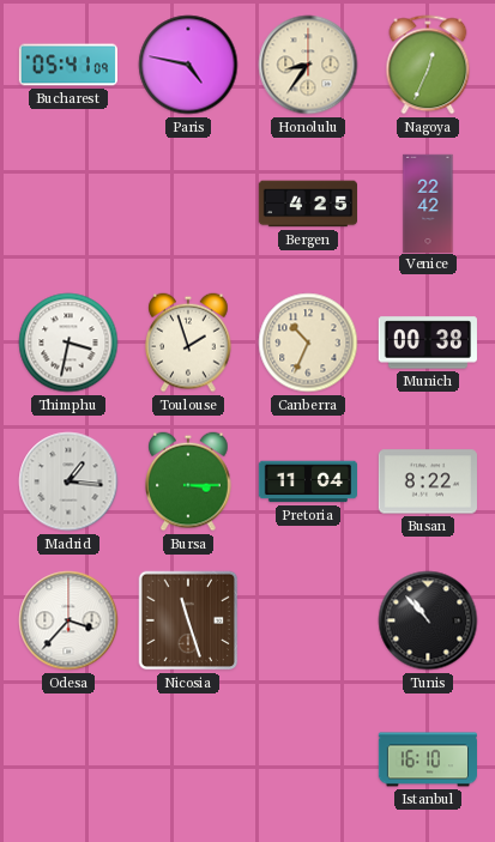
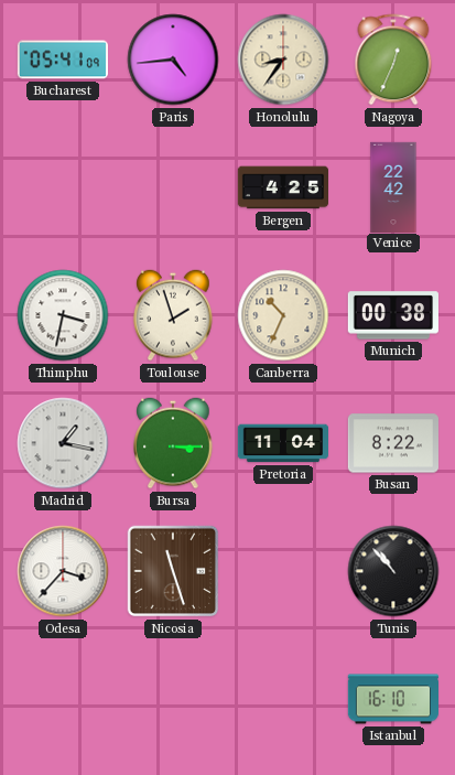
Paris: 4:47 -> 4:44 (173, 60)
Madrid: 1:16 -> 1:17 (63, 443)
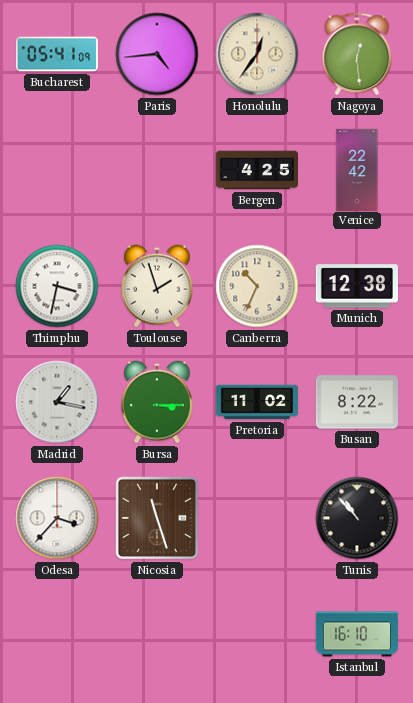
Honolulu: 8:36 -> 12:36 (257, 54)
Nagoya: 12:34 -> 12:29 (357, 54)
Munich: 00:38 -> 12:38 (357, 286)
Pretoria: 11:04 -> 11:02 (256, 402)
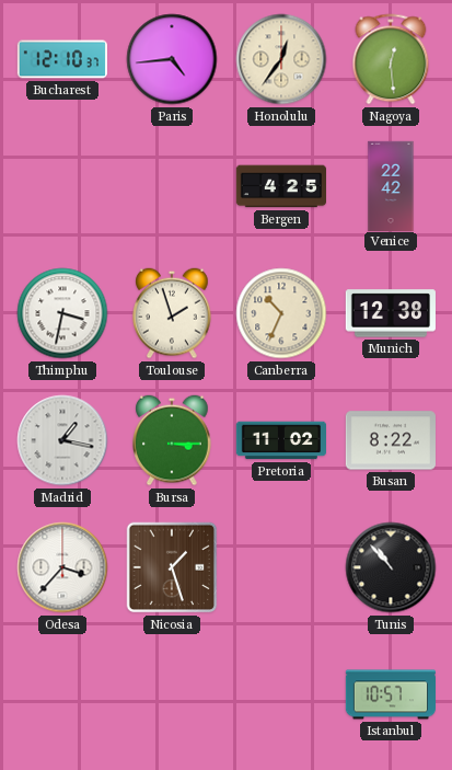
Bucharest: 05:41 -> 12:10 (61, 59)
Nicosia: 11:27 -> 1:27 (172, 567)
Istanbul: 16:10 -> 10:57 (390, 694)
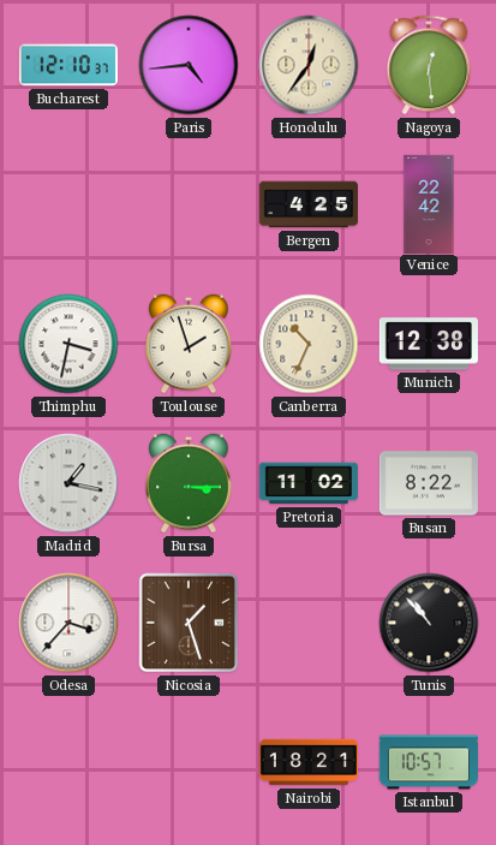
Nairobi: none -> 18:21 (307, 762)
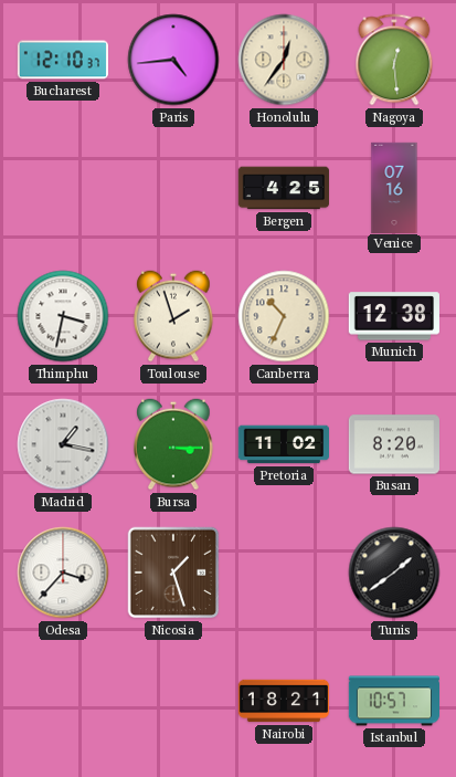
Venice: 22:42 -> 07:16 (394, 187)
Busan: 8:22 -> 8:20 (394, 444)
Tunis: 10:53 -> 1:39 (394, 573)
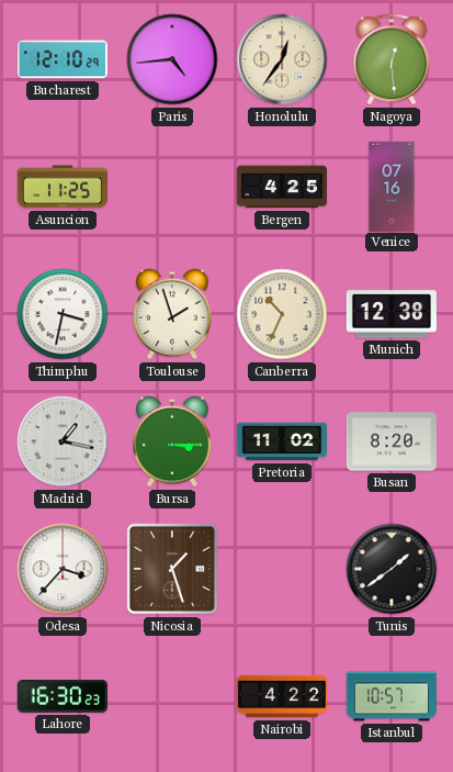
Bucharest: 12:10:37 -> 12:10:29 (61, 59)
Asuncion: none -> 11:25 (61, 187)
Lahore: none -> 16:30 (63, 696)
Nairobi: 18:21 -> 4:22 (281, 696)
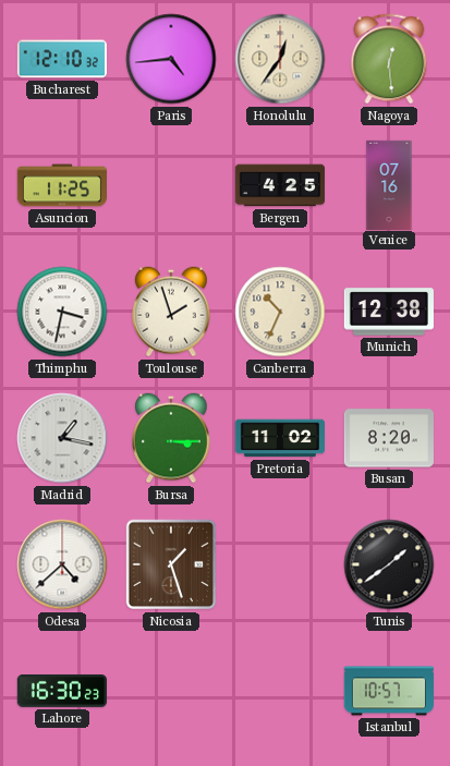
Bucharest: 12:10:29 -> 12:10:32 (61, 59)
Odesa: 3:37 -> 4:38 (62, 564)
Nairobi: 4:22 -> none (281, 696)
